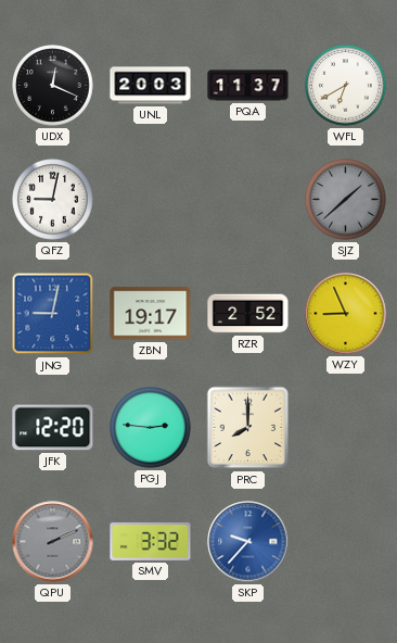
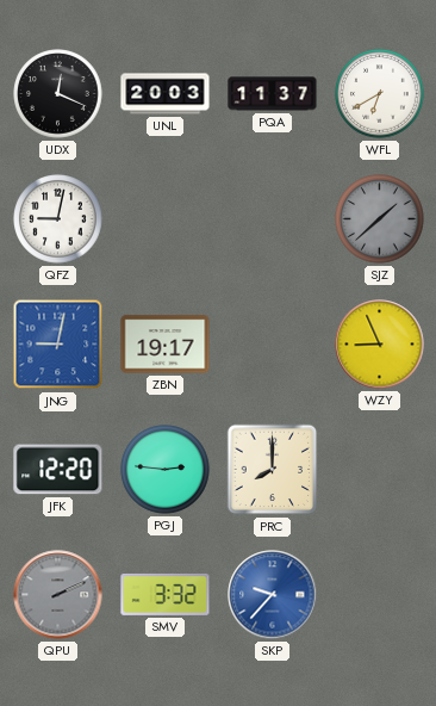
RZR: 2:52 -> none (248, 314)
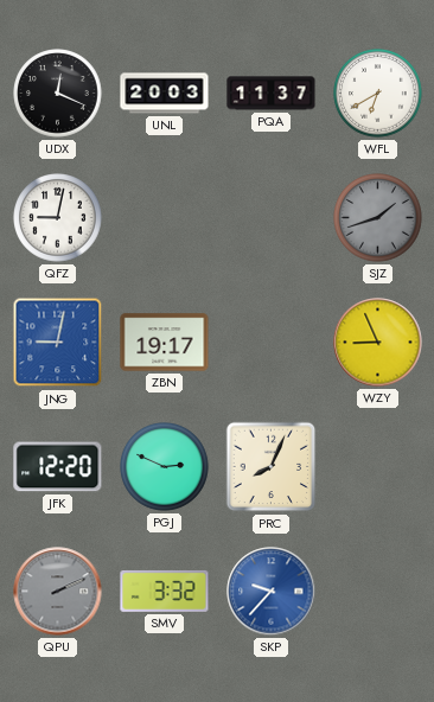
SJZ: 1:38 -> 1:42 (378, 218)
PGJ: 2:46 -> 2:49 (165, 467)
PRC: 8:00 -> 8:04 (272, 467)
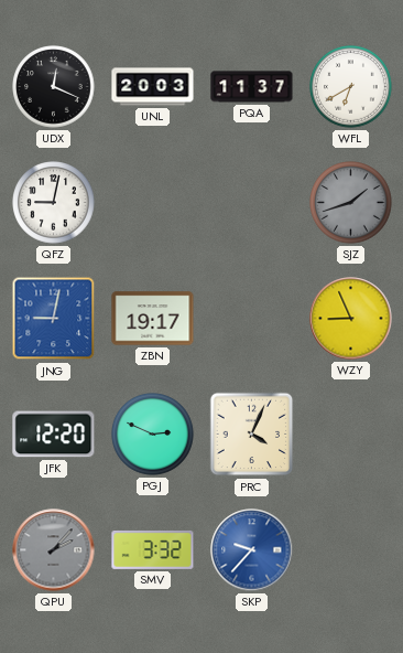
PRC: 8:04 -> 4:04 (252, 435)
QPU: 2:11 -> 2:07 (54, 550)
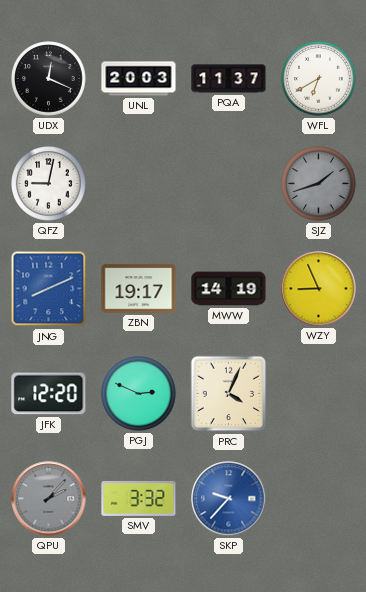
JNG: 9:02 -> 8:11 (49, 289)
MWW: none -> 14:19 (229, 289)
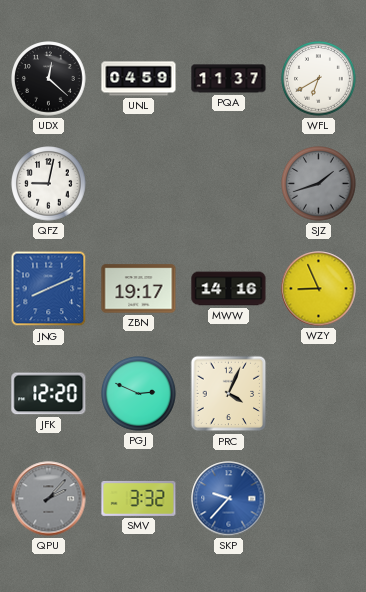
UDX: 12:19 -> 12:22 (49, 79)
UNL: 20:03 -> 04:59 (139, 79)
MWW: 14:19 -> 14:16 (229, 289)
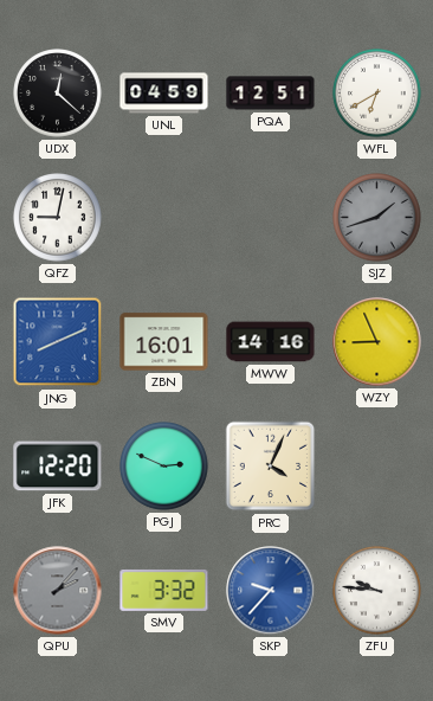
PQA: 11:37 -> 12:51 (271, 94)
ZBN: 19:17 -> 16:01 (164, 342)
ZFU: none -> 9:46 (377, 591)
